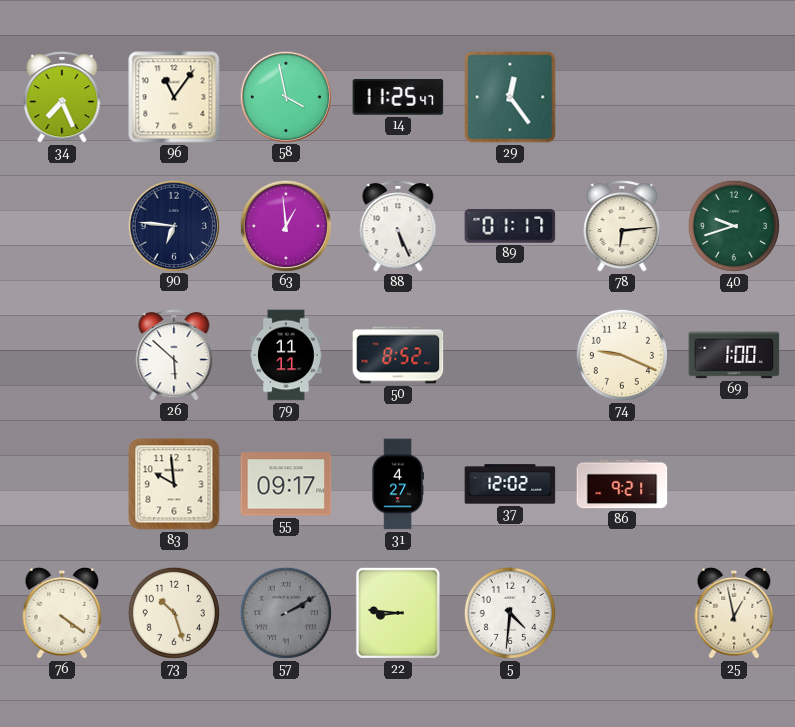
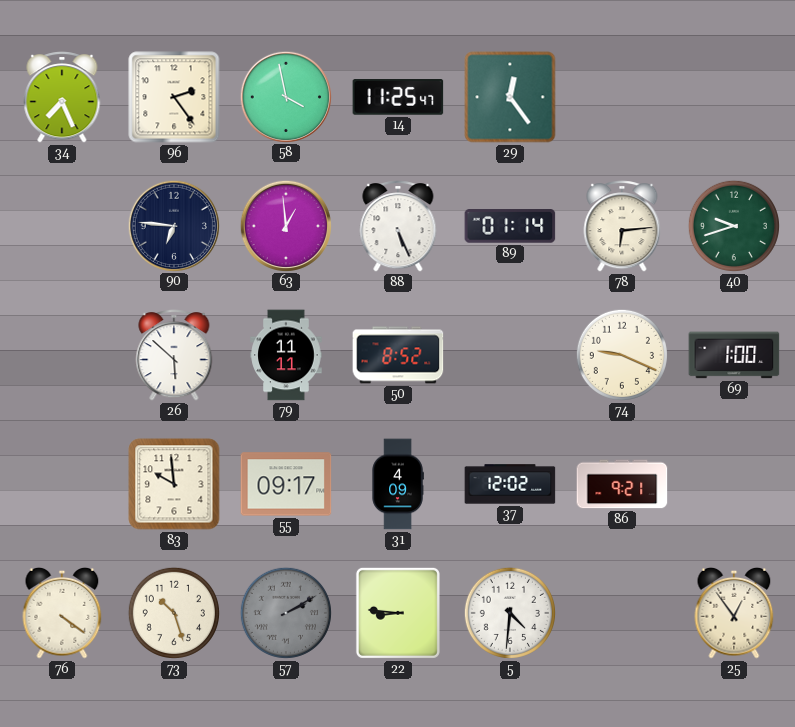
96: 11:06 -> 2:24 (174, 97)
89: 01:17 -> 01:14 (510, 226)
31: 4:27 -> 4:09 (398, 484)
25: 12:58 -> 12:54 (734, 613)
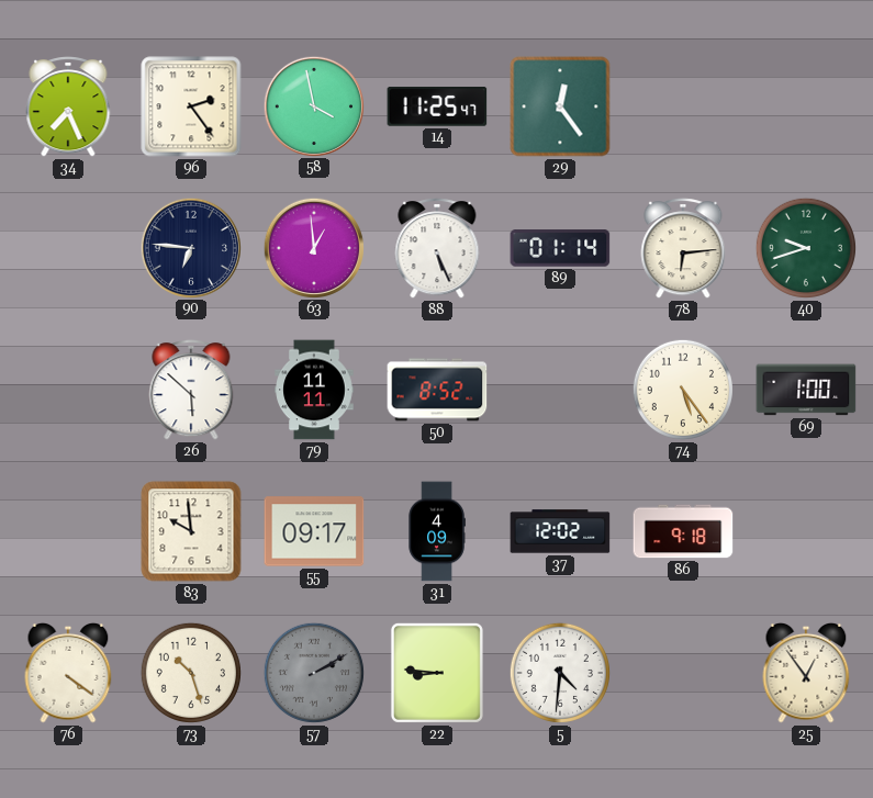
74: 9:19 -> 5:24 (683, 390)
86: 9:21 -> 9:18 (683, 531)
